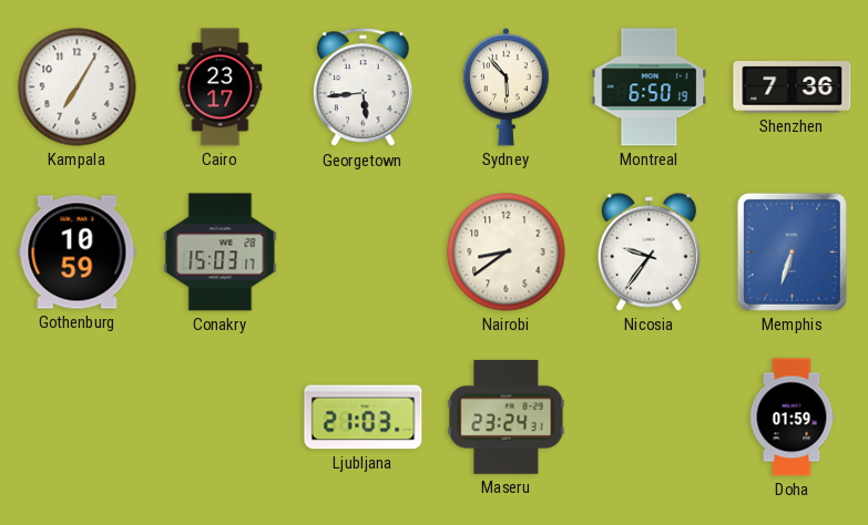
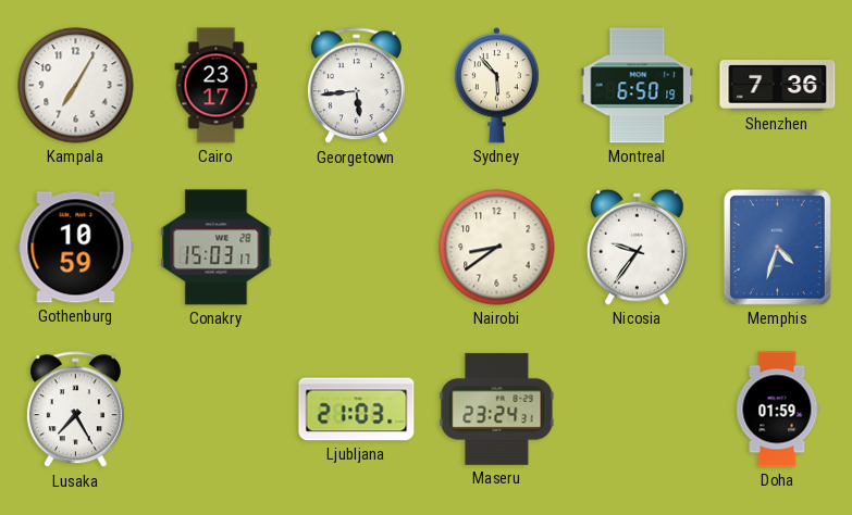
Memphis: 6:33 -> 4:33 (777, 247)
Lusaka: none -> 7:25 (75, 410)
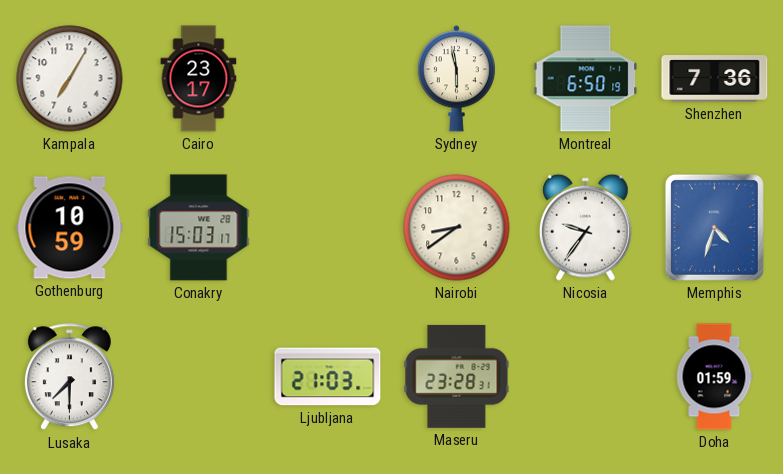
Georgetown: 5:44 -> none (356, 86)
Sydney: 5:53 -> 5:58 (456, 79)
Lusaka: 7:25 -> 7:30 (69, 377)
Maseru: 23:24 -> 23:28 (457, 376)
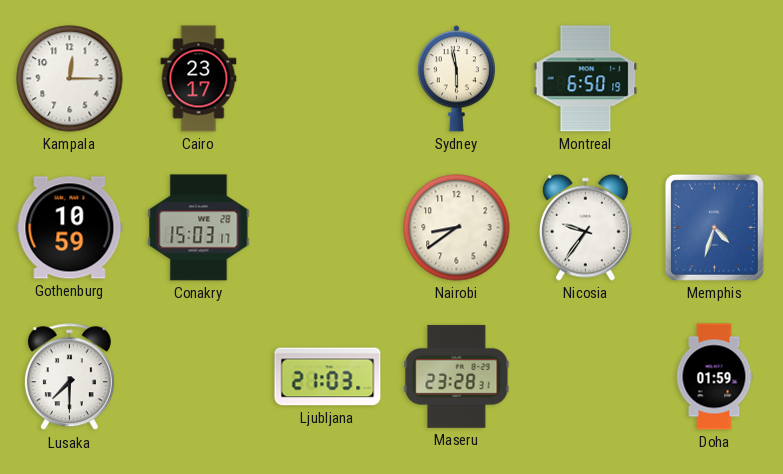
Kampala: 7:05 -> 12:15 (70, 79)
Shenzhen: 7:36 -> none (715, 79)
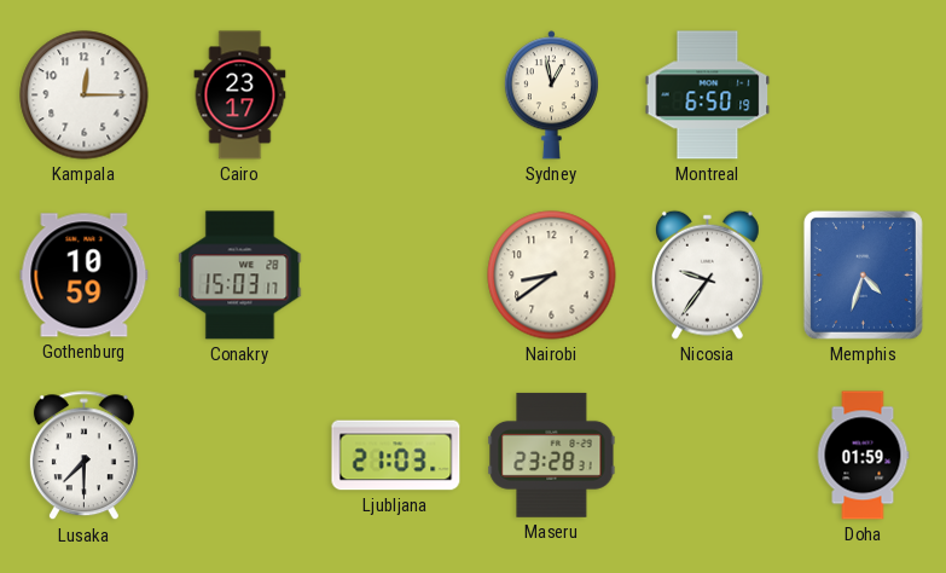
Sydney: 5:58 -> 12:58 (551, 95)
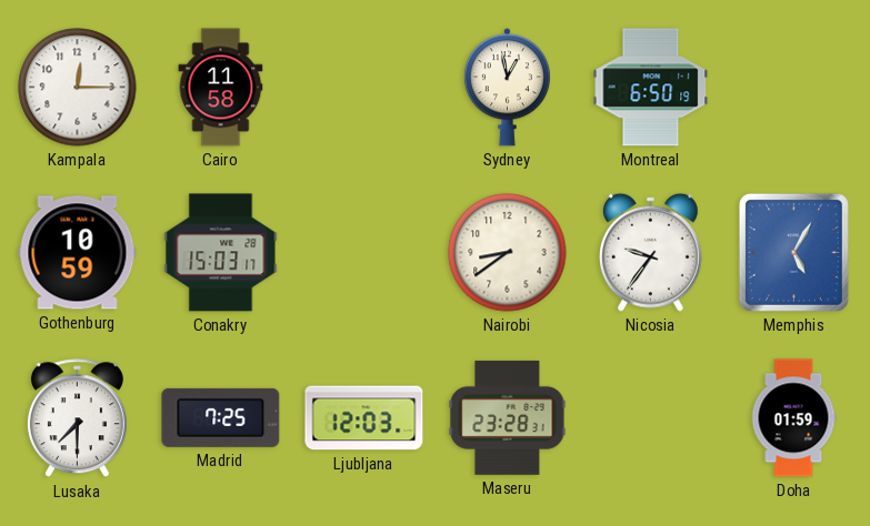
Cairo: 23:17 -> 11:58 (221, 88)
Memphis: 4:33 -> 5:05 (793, 252)
Madrid: none -> 7:25 (221, 417)
Ljubljana: 21:03 -> 12:03 (364, 418)
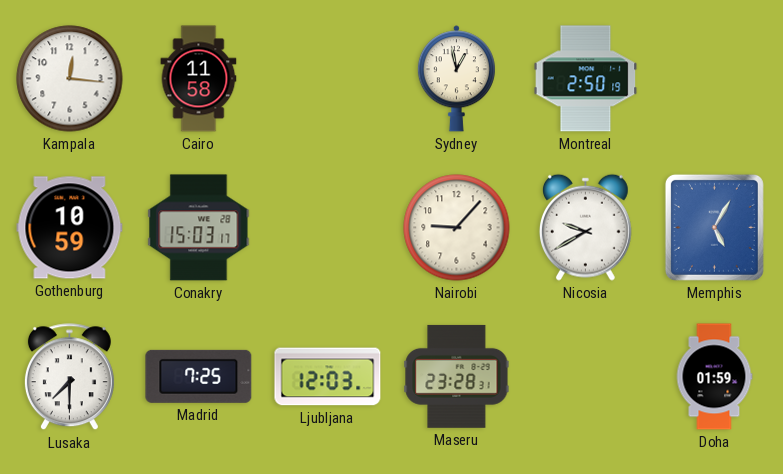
Kampala: 12:15 -> 12:16 (70, 79)
Montreal: 6:50 -> 2:50 (586, 79)
Nairobi: 8:39 -> 9:07 (457, 228)
Nicosia: 9:36 -> 9:40 (585, 227)
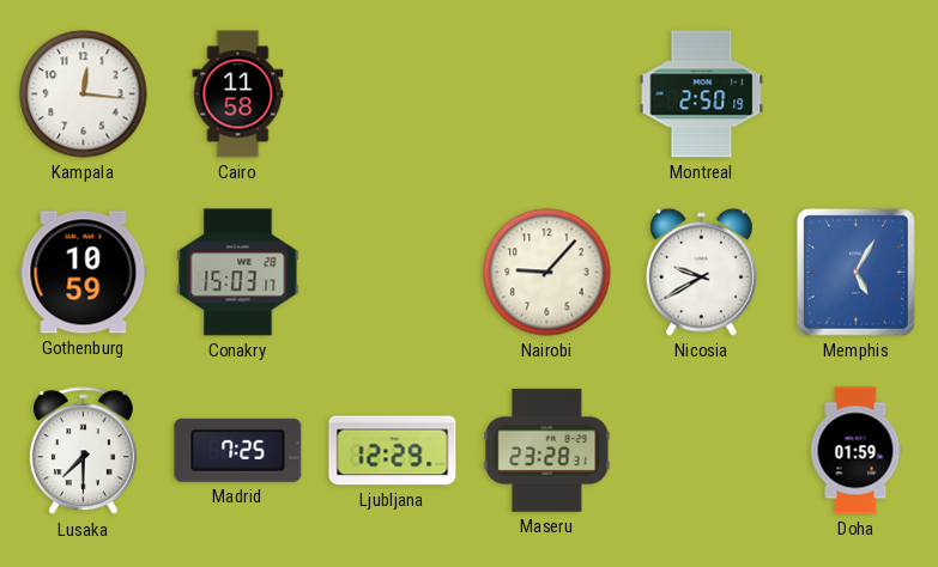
Sydney: 12:58 -> none (456, 79)
Ljubljana: 12:03 -> 12:29 (393, 451)
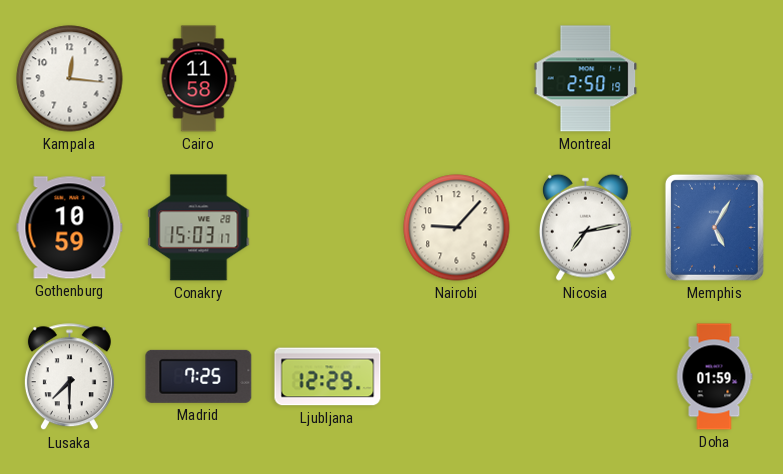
Nicosia: 9:40 -> 7:13 (585, 227)
Maseru: 23:28 -> none (547, 450)
